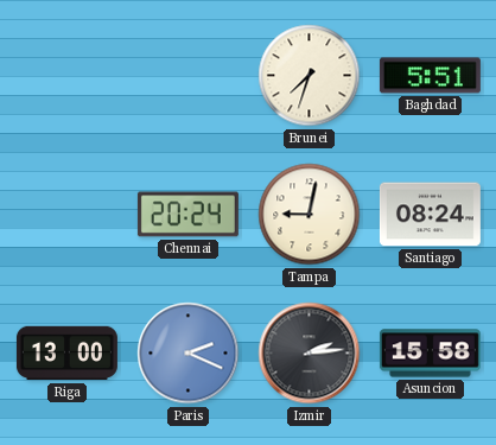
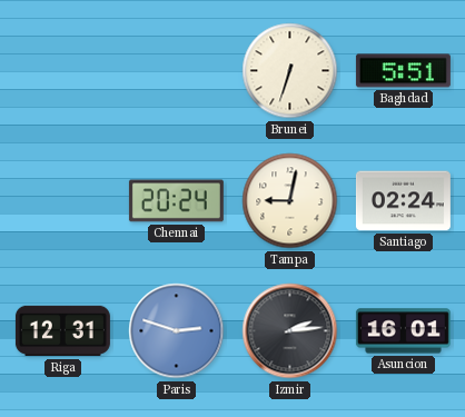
Brunei: 7:33 -> 6:33 (290, 71)
Santiago: 08:24 -> 02:24 (403, 201)
Riga: 13:00 -> 12:31 (62, 331)
Paris: 2:19 -> 2:48 (177, 331)
Asuncion: 15:58 -> 16:01 (403, 331)
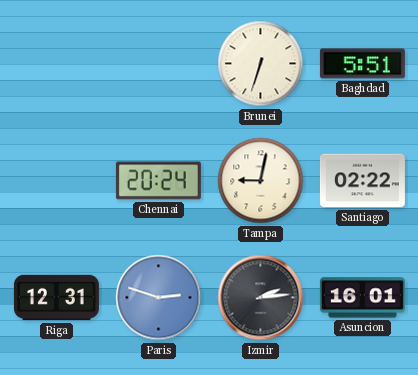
Santiago: 02:24 -> 02:22 (362, 181)
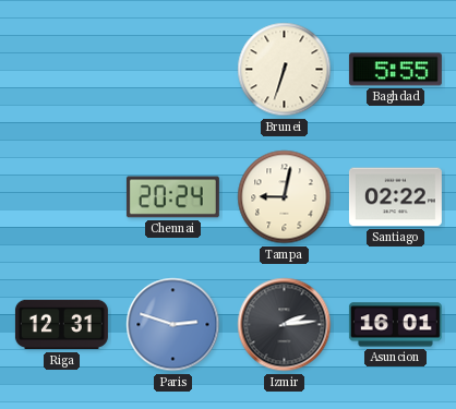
Baghdad: 5:51 -> 5:55 (395, 70)
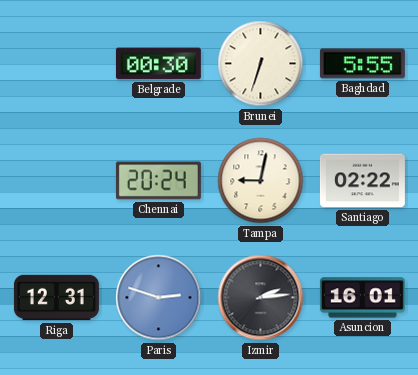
Belgrade: none -> 00:30 (158, 64)
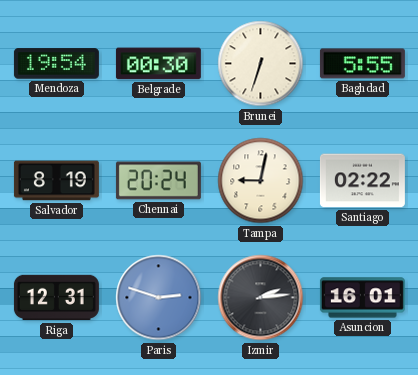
Mendoza: none -> 19:54 (56, 64)
Salvador: none -> 8:19 (56, 181)
